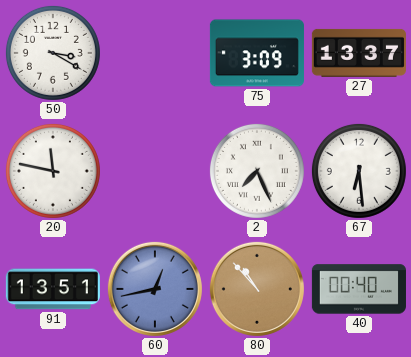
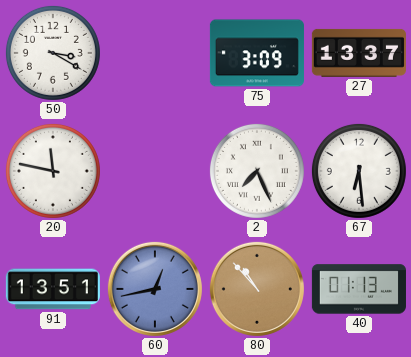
40: 00:40 -> 01:13 (359, 289)
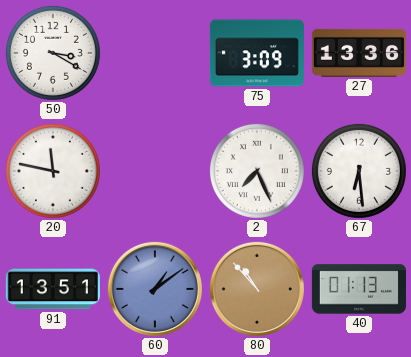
27: 13:37 -> 13:36 (359, 53)
60: 12:43 -> 1:09 (155, 289)
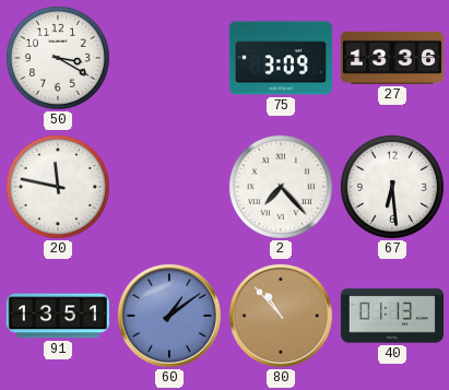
2: 7:26 -> 7:23 (281, 187)
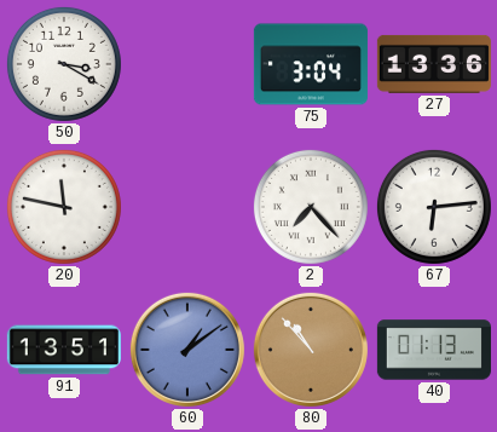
75: 3:09 -> 3:04 (311, 64)
67: 6:29 -> 6:14 (434, 207)
